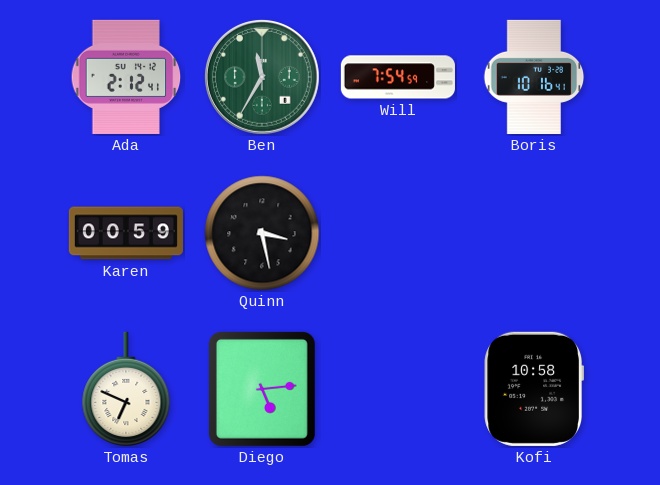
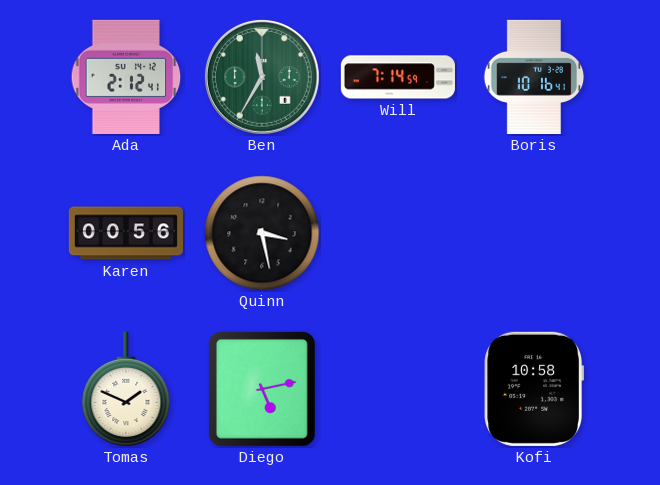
Will: 7:54 -> 7:14 (398, 77)
Karen: 00:59 -> 00:56 (126, 233)
Tomas: 6:49 -> 1:49 (126, 389)
Diego: 5:14 -> 5:13 (262, 389)
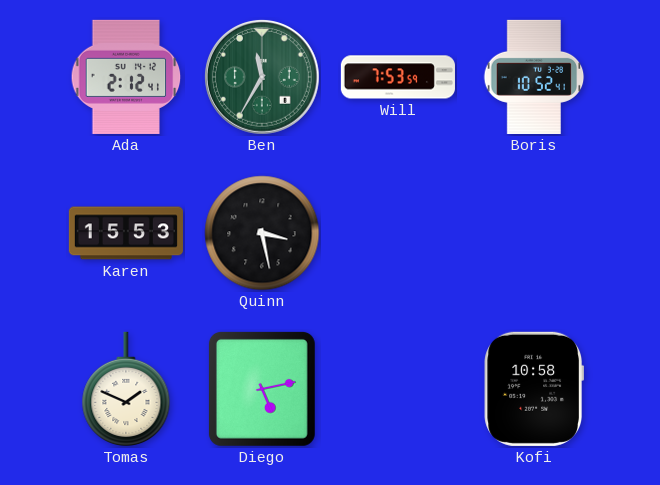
Will: 7:14 -> 7:53 (398, 77)
Boris: 10:16 -> 10:52 (534, 77)
Karen: 00:56 -> 15:53 (126, 233)
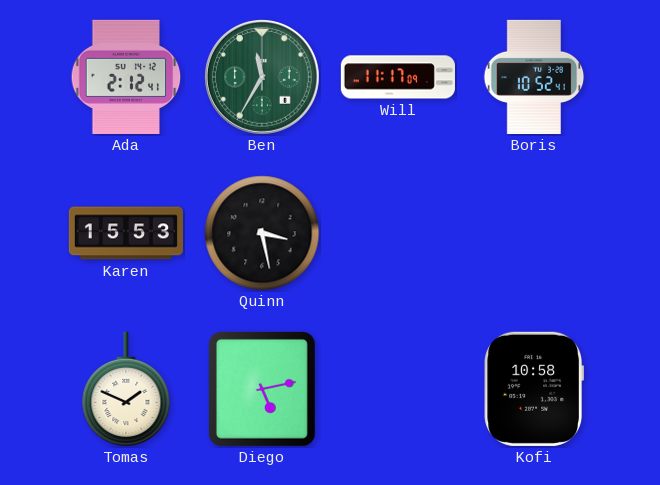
Will: 7:53 -> 11:17 (398, 77)
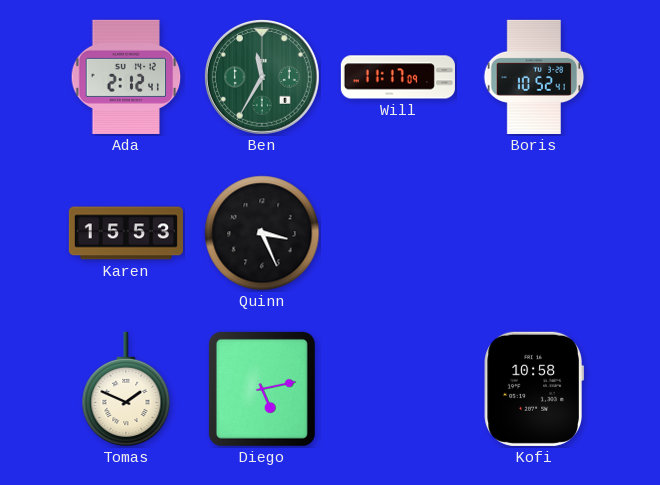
Quinn: 3:28 -> 3:26 (262, 233)
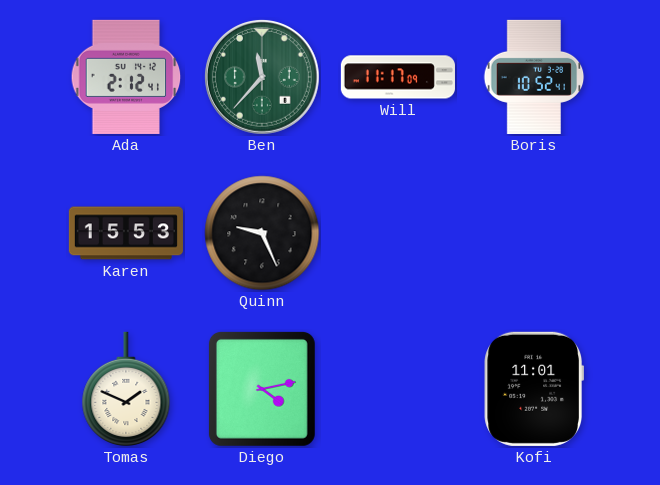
Ben: 11:35 -> 11:37 (262, 77)
Quinn: 3:26 -> 9:26 (262, 233)
Diego: 5:13 -> 4:13 (262, 389)
Kofi: 10:58 -> 11:01 (533, 389)
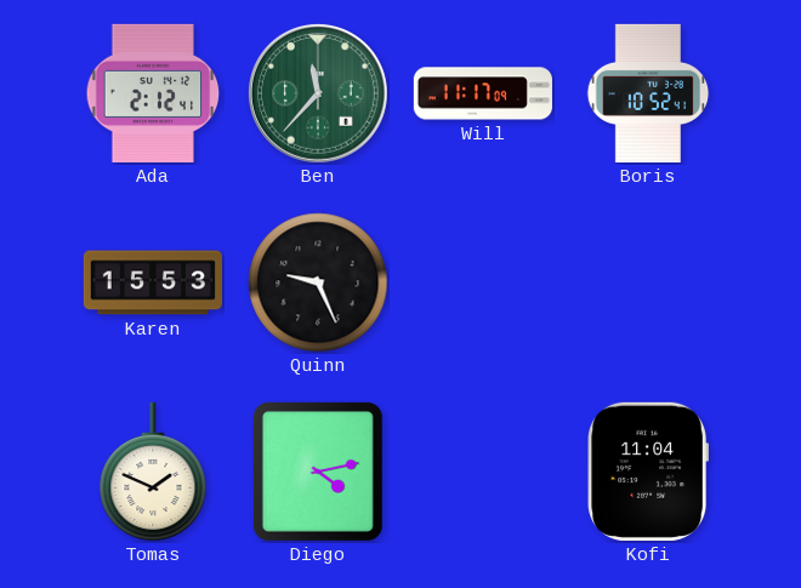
Kofi: 11:01 -> 11:04 (647, 472)
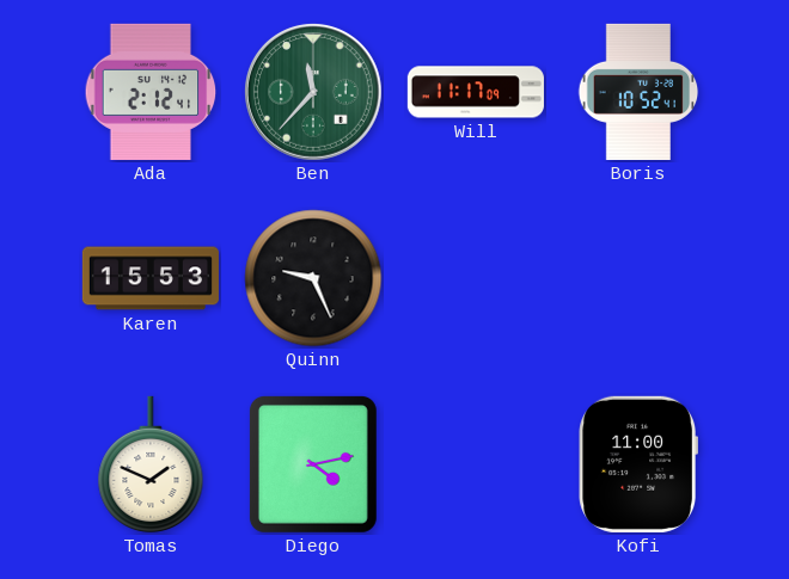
Kofi: 11:04 -> 11:00 (637, 464)
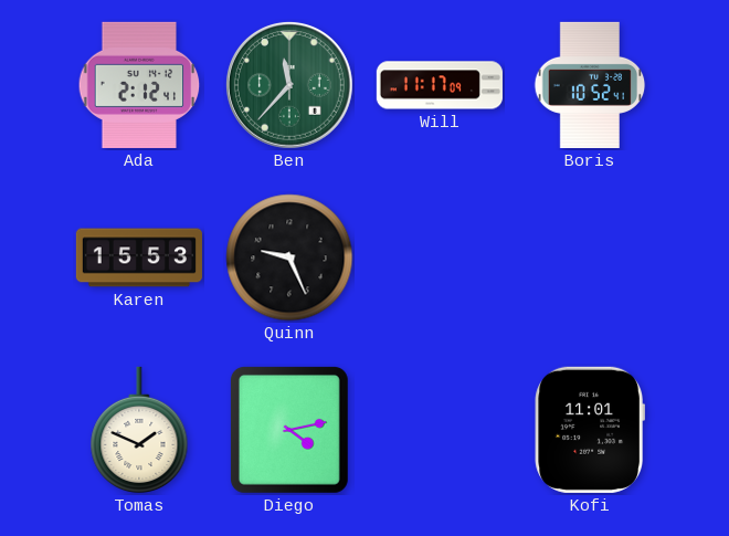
Kofi: 11:00 -> 11:01 (589, 430)
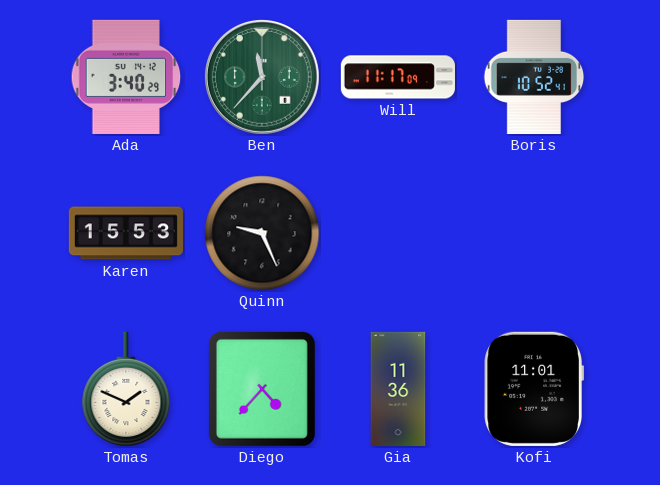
Ada: 2:12 -> 3:40 (126, 77)
Diego: 4:13 -> 4:37 (262, 389)
Gia: none -> 11:36 (398, 389)
